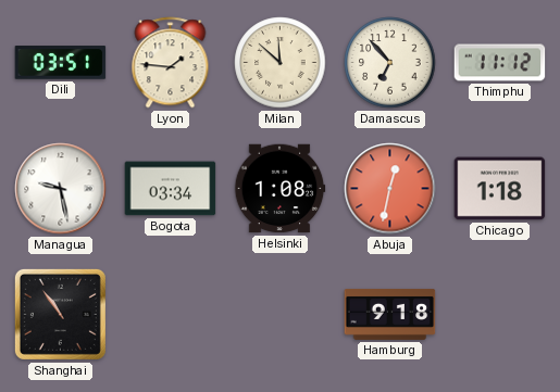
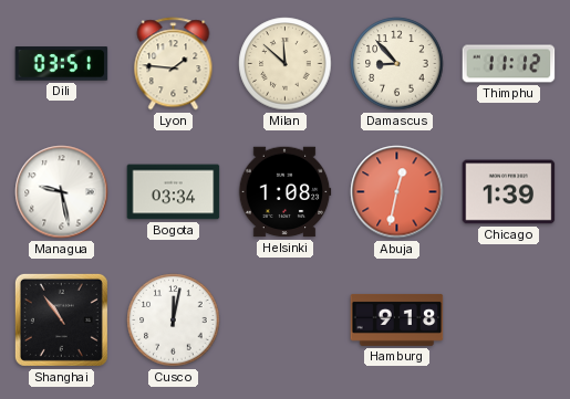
Damascus: 6:53 -> 8:53 (397, 64)
Chicago: 1:18 -> 1:39 (509, 192)
Cusco: none -> 12:02 (174, 321)
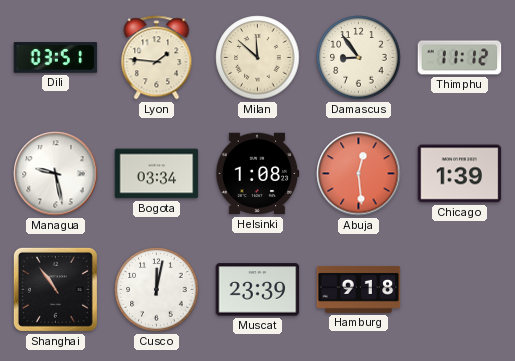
Damascus: 8:53 -> 8:54 (359, 58)
Abuja: 12:32 -> 12:29 (359, 174)
Muscat: none -> 23:39 (258, 290)
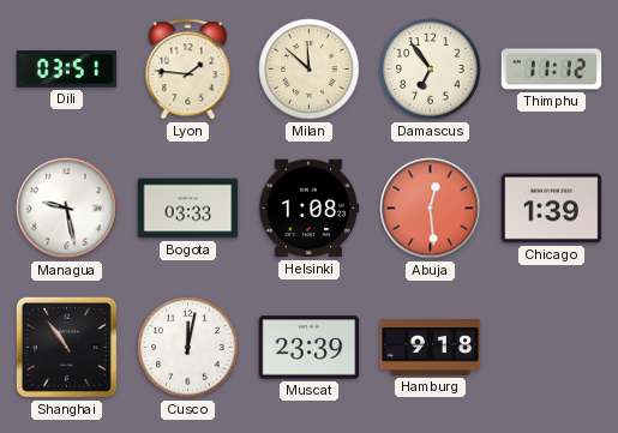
Damascus: 8:54 -> 6:54 (431, 70)
Bogota: 03:34 -> 03:33 (188, 209)
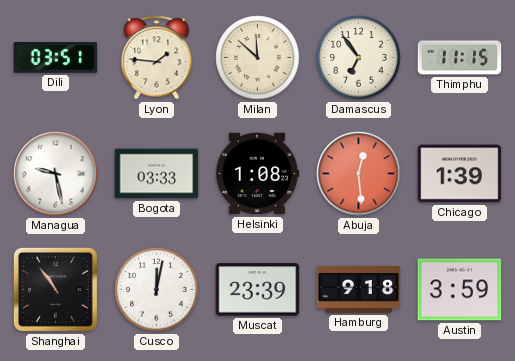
Thimphu: 11:12 -> 11:15 (460, 58)
Austin: none -> 3:59 (460, 290)
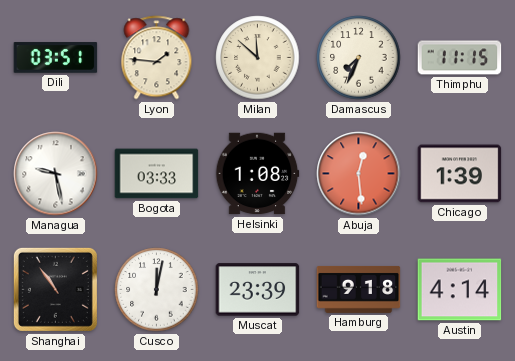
Damascus: 6:54 -> 7:34 (359, 58)
Austin: 3:59 -> 4:14 (460, 290)
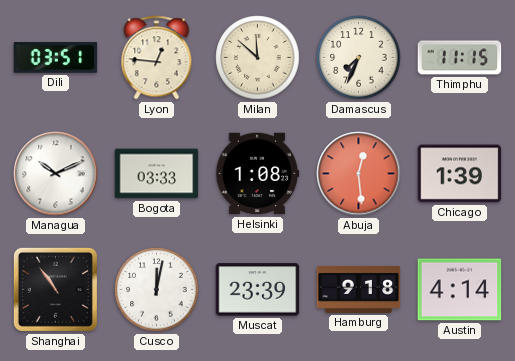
Lyon: 1:46 -> 12:46 (157, 58)
Managua: 9:28 -> 10:11 (56, 174)
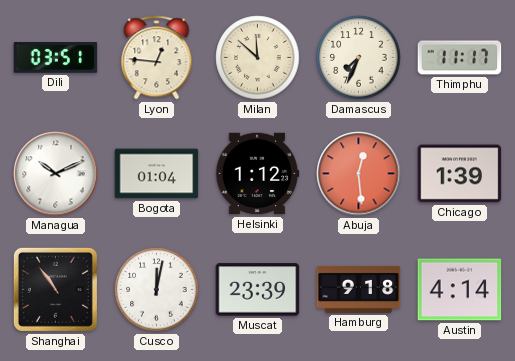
Thimphu: 11:15 -> 11:17 (460, 58)
Bogota: 03:33 -> 01:04 (157, 174)
Helsinki: 1:08 -> 1:12 (257, 174)
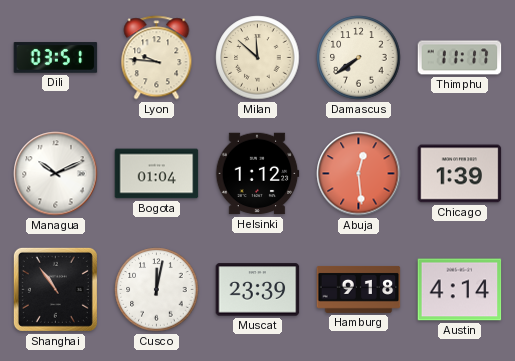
Lyon: 12:46 -> 9:46 (157, 58)
Damascus: 7:34 -> 7:39 (359, 58)
